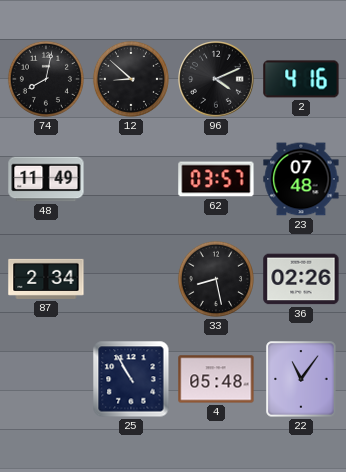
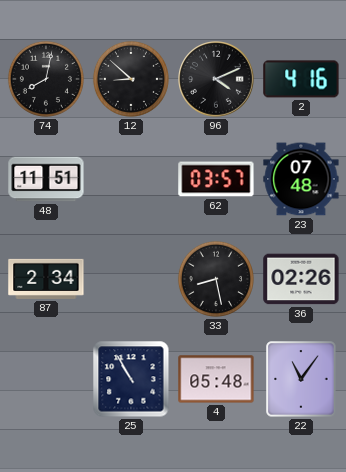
48: 11:49 -> 11:51 (46, 179)
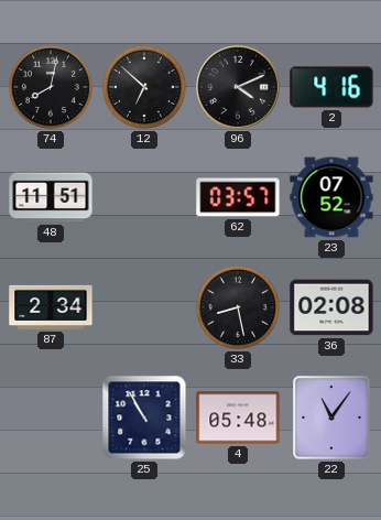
12: 8:52 -> 6:52 (144, 87)
23: 07:48 -> 07:52 (331, 197)
36: 02:26 -> 02:08 (331, 307)
